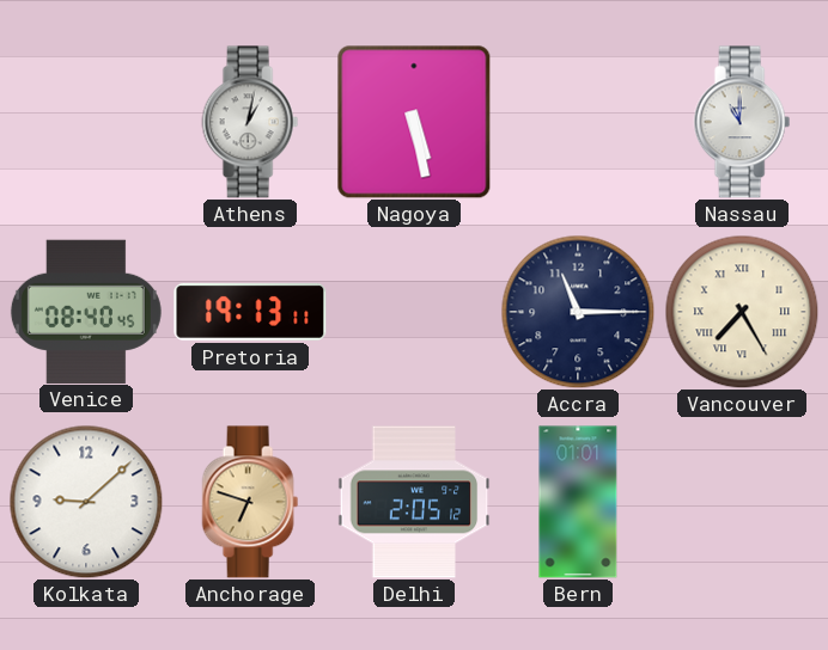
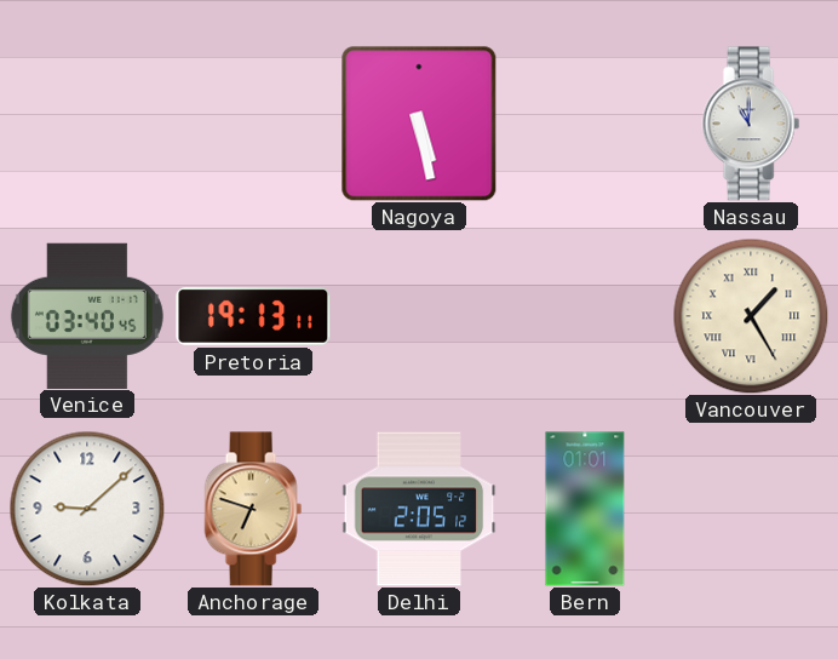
Athens: 1:02 -> none (250, 122)
Venice: 08:40 -> 03:40 (87, 315)
Accra: 11:15 -> none (578, 312)
Vancouver: 7:25 -> 1:25 (751, 316)
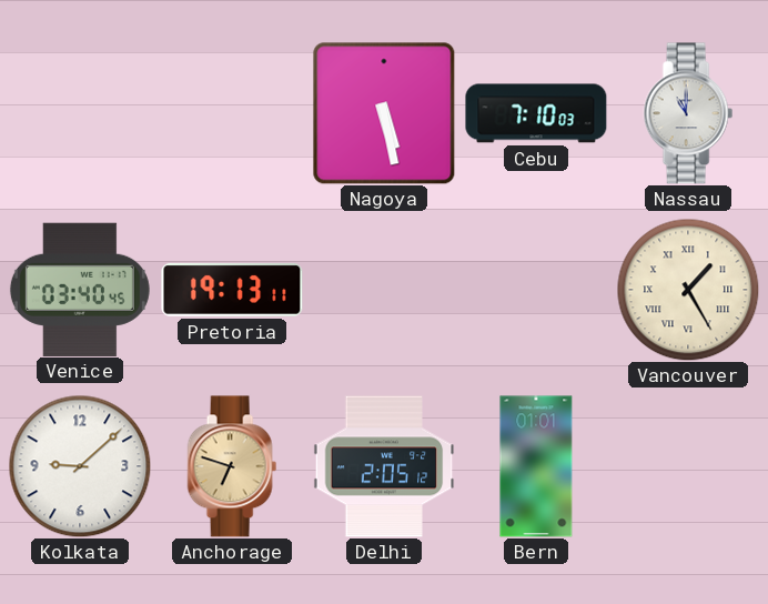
Cebu: none -> 7:10 (536, 113)
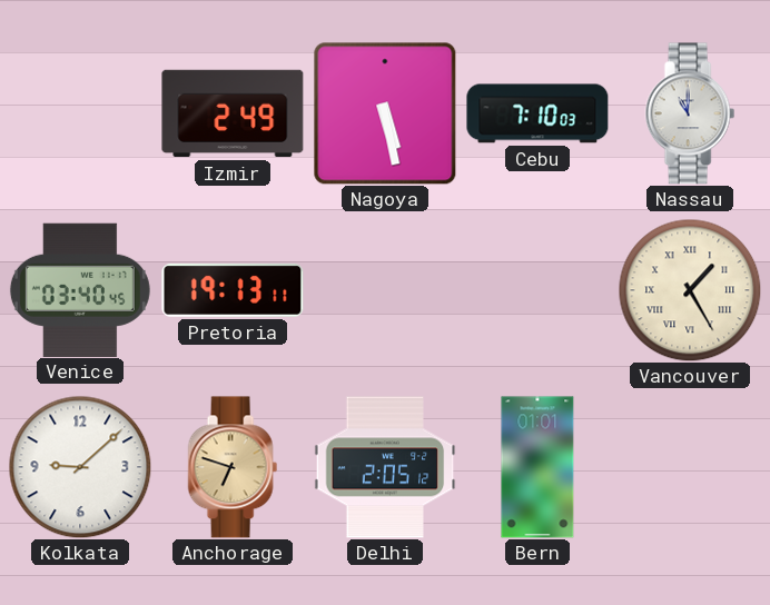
Izmir: none -> 2:49 (233, 113)
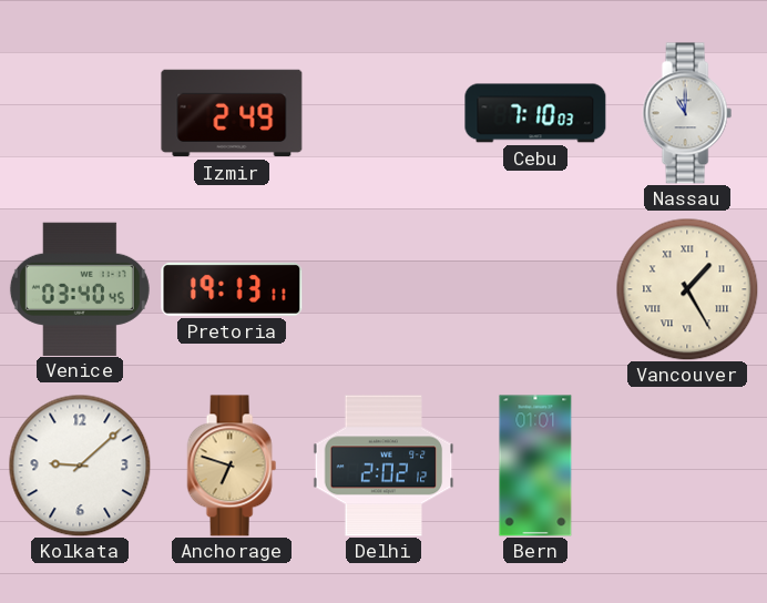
Nagoya: 5:28 -> none (385, 113)
Delhi: 2:05 -> 2:02 (383, 466)
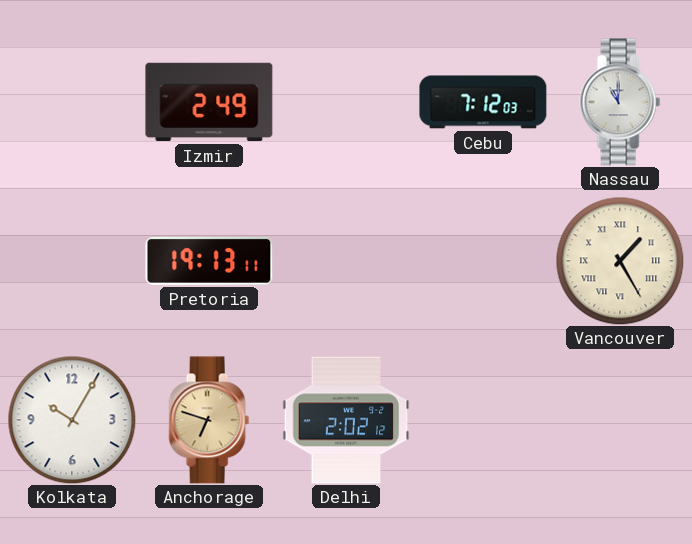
Cebu: 7:10 -> 7:12 (483, 102)
Venice: 03:40 -> none (80, 288)
Kolkata: 9:08 -> 10:05 (72, 420)
Bern: 01:01 -> none (535, 466)
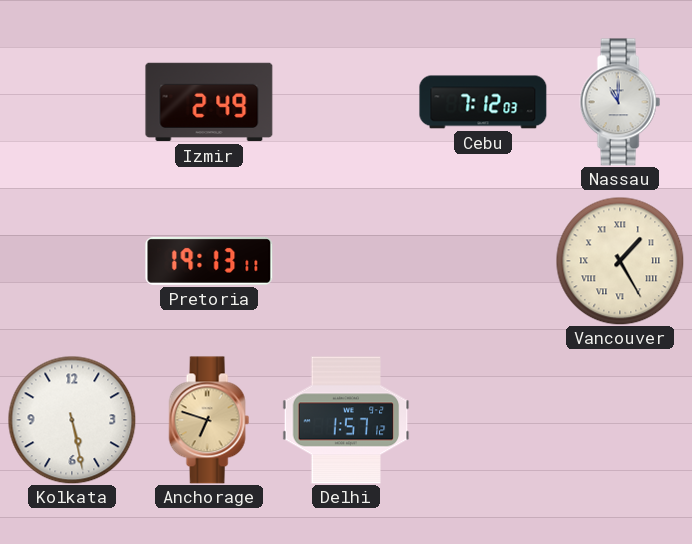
Kolkata: 10:05 -> 5:28 (72, 420)
Delhi: 2:02 -> 1:57 (346, 420)
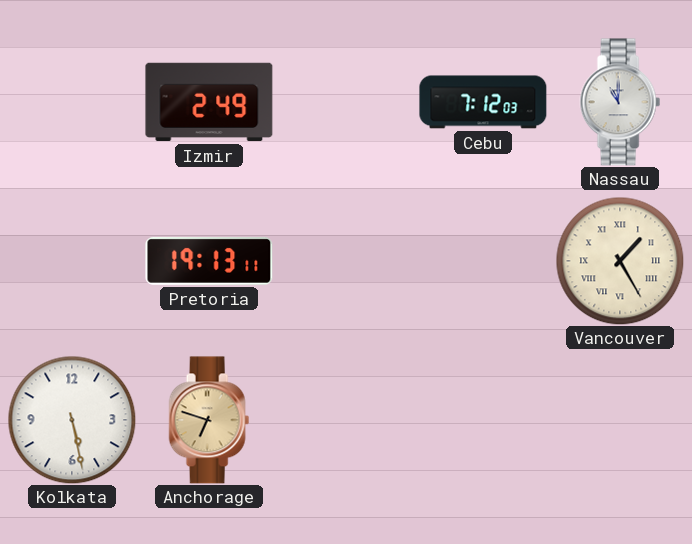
Delhi: 1:57 -> none (346, 420)
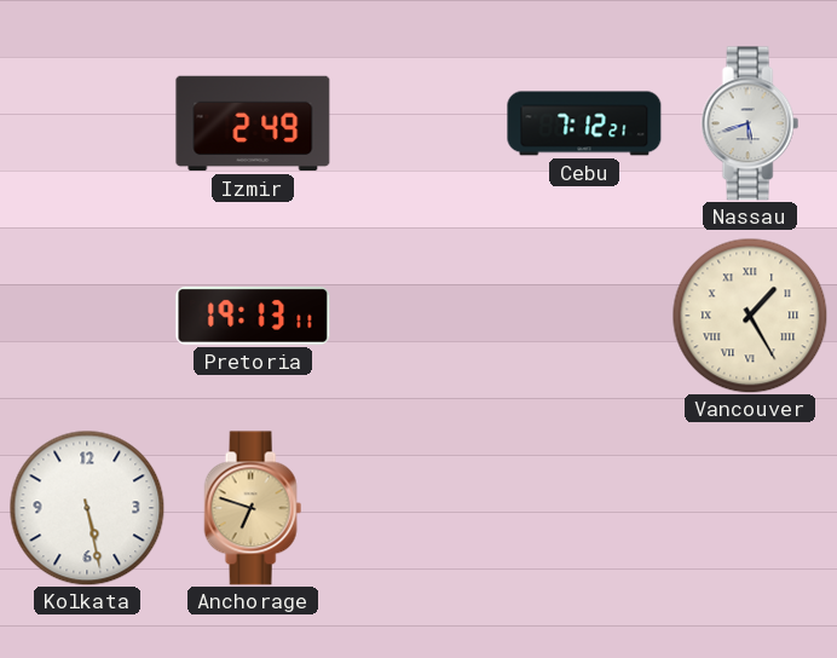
Cebu: 7:12:03 -> 7:12:21 (584, 123)
Nassau: 11:00 -> 5:42 (750, 123)
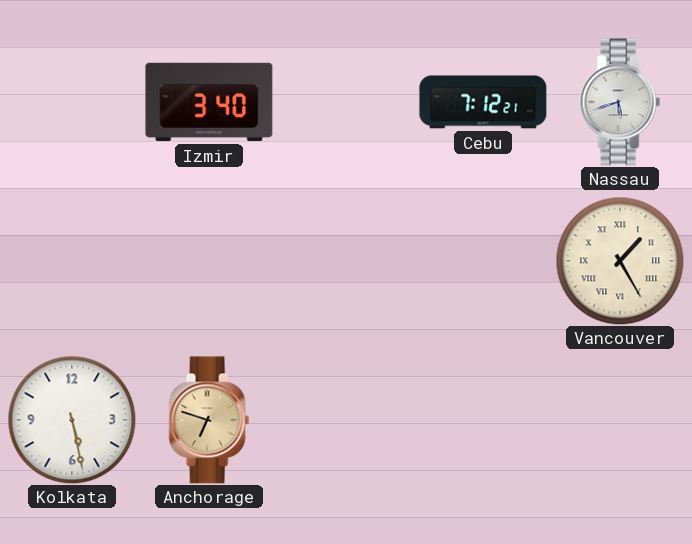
Izmir: 2:49 -> 3:40 (209, 102)
Pretoria: 19:13 -> none (253, 316)
